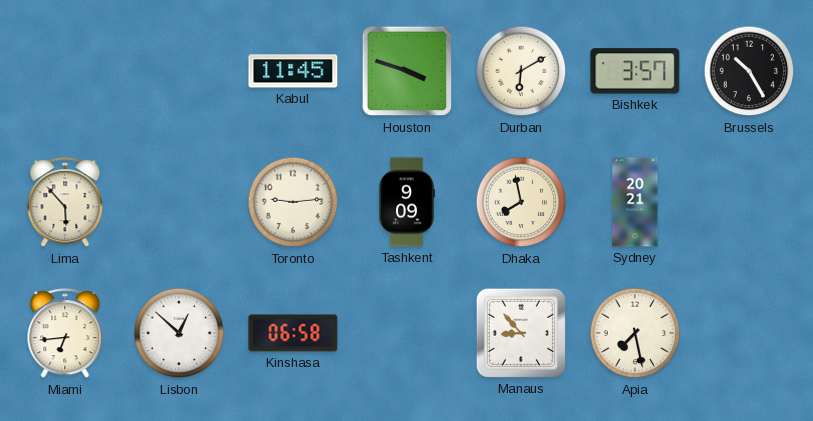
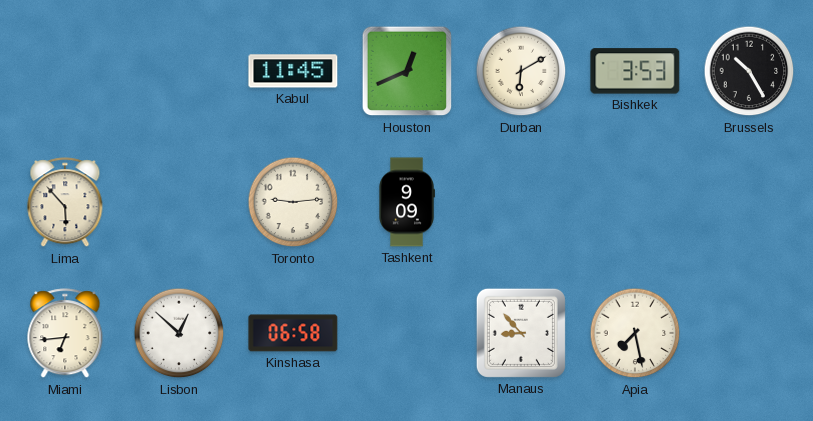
Houston: 3:48 -> 12:41 (407, 71)
Bishkek: 3:57 -> 3:53 (635, 71)
Dhaka: 7:58 -> none (521, 202)
Sydney: 20:21 -> none (635, 202)
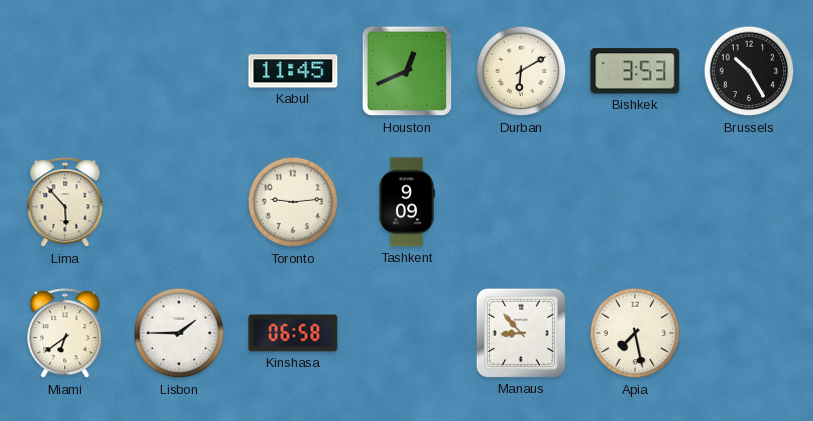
Miami: 6:44 -> 6:39 (65, 334)
Lisbon: 12:52 -> 1:45 (179, 333)
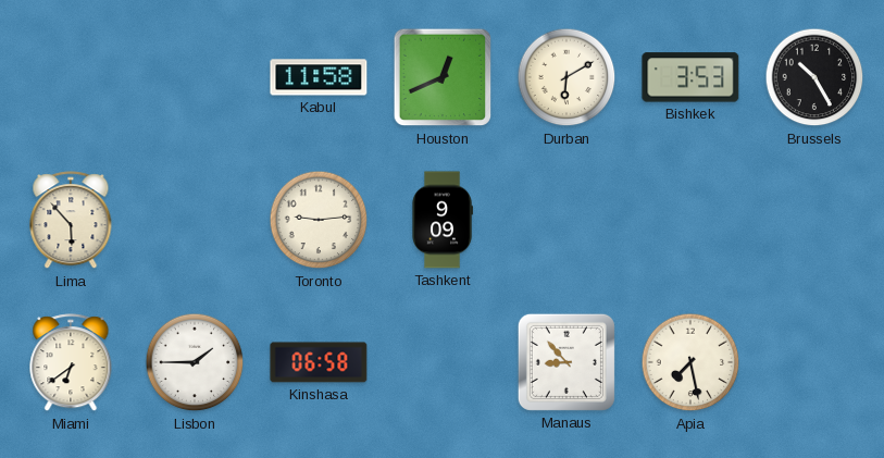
Kabul: 11:45 -> 11:58 (319, 77)
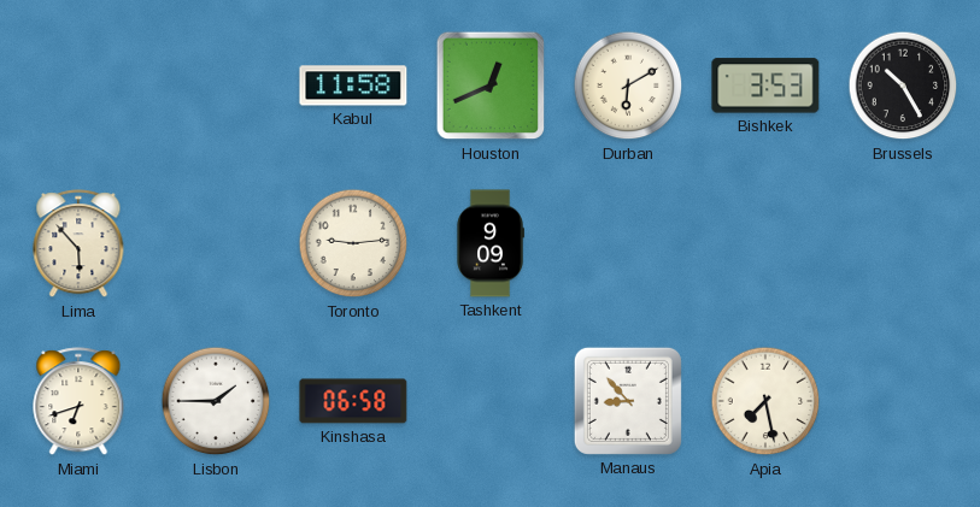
Miami: 6:39 -> 6:42 (78, 402)
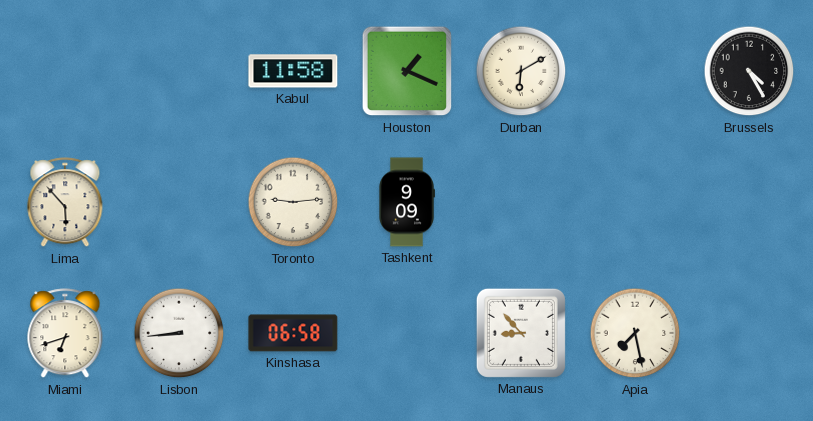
Houston: 12:41 -> 1:19 (407, 71)
Bishkek: 3:53 -> none (765, 86)
Brussels: 10:25 -> 4:25 (749, 71)
Lisbon: 1:45 -> 8:44 (179, 333)
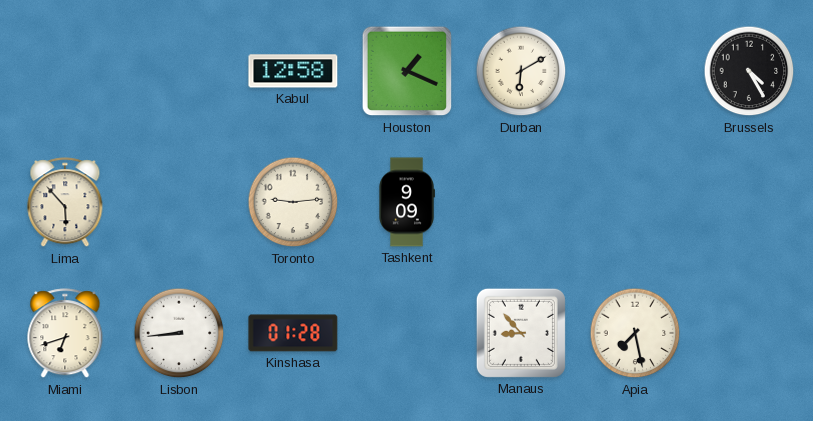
Kabul: 11:58 -> 12:58 (293, 71)
Kinshasa: 06:58 -> 01:28 (293, 333)
